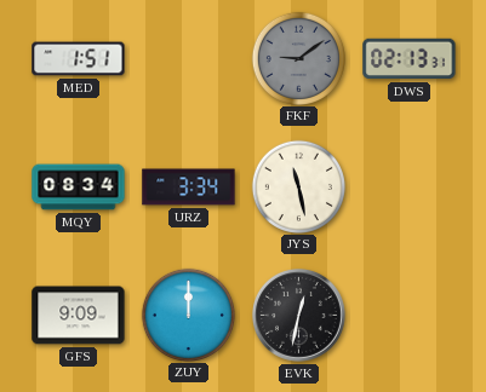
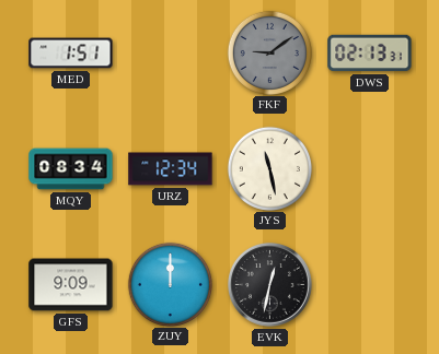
URZ: 3:34 -> 12:34 (171, 169)
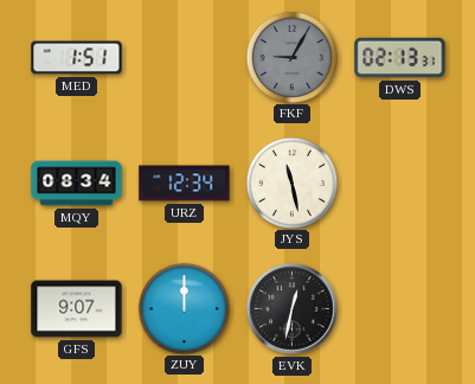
FKF: 9:09 -> 9:05 (291, 57)
GFS: 9:09 -> 9:07 (77, 309)
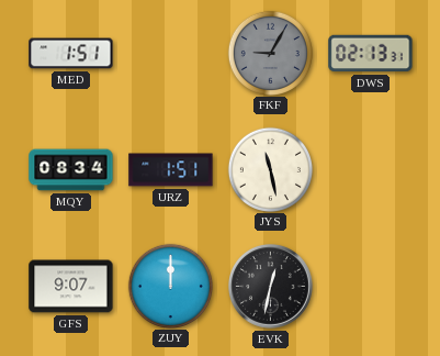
URZ: 12:34 -> 1:51 (171, 170)
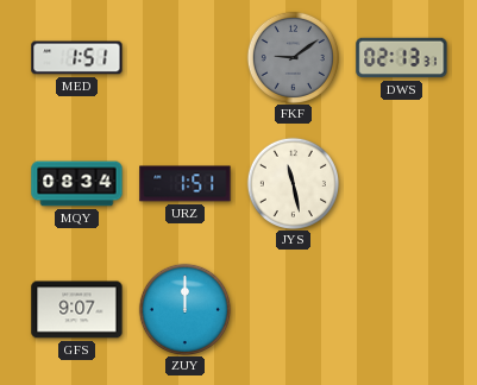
FKF: 9:05 -> 9:09 (293, 57)
EVK: 12:32 -> none (271, 287)
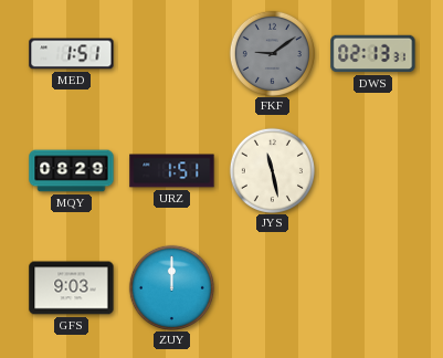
MQY: 08:34 -> 08:29 (72, 171)
GFS: 9:07 -> 9:03 (72, 288)
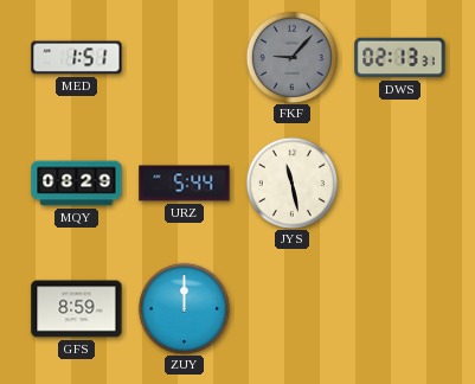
FKF: 9:09 -> 9:07 (291, 57)
URZ: 1:51 -> 5:44 (185, 184)
GFS: 9:03 -> 8:59 (77, 309)
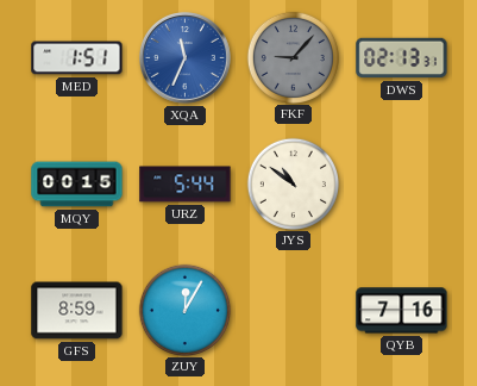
XQA: none -> 11:34 (186, 58)
MQY: 08:29 -> 00:15 (77, 185)
JYS: 11:28 -> 10:51 (293, 183)
ZUY: 12:00 -> 12:05 (184, 310)
QYB: none -> 7:16 (402, 311)
